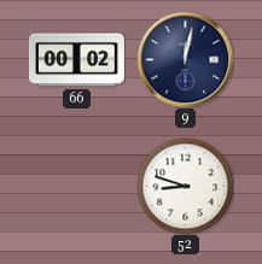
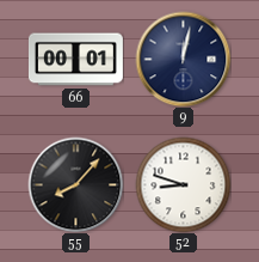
66: 00:02 -> 00:01 (75, 60)
55: none -> 8:07 (75, 184)
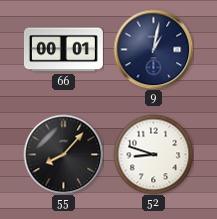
9: 12:02 -> 1:02 (153, 49)
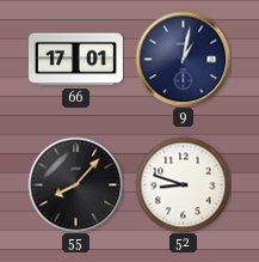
66: 00:01 -> 17:01 (75, 60)
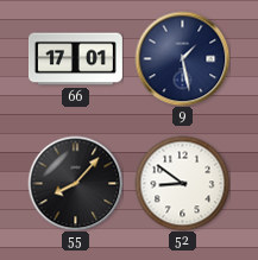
9: 1:02 -> 1:28 (182, 58)
52: 8:48 -> 8:51 (182, 183)
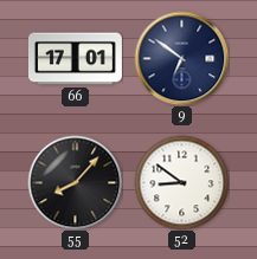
9: 1:28 -> 6:51 (181, 58)
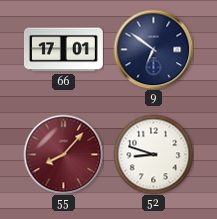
55 dial: black -> burgundy (63, 154)
52: 8:51 -> 8:48 (153, 154)
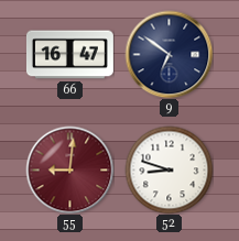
66: 17:01 -> 16:47 (69, 55)
55: 8:07 -> 9:01 (69, 169)
